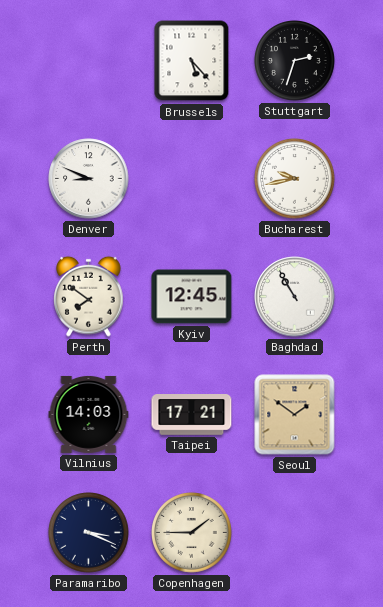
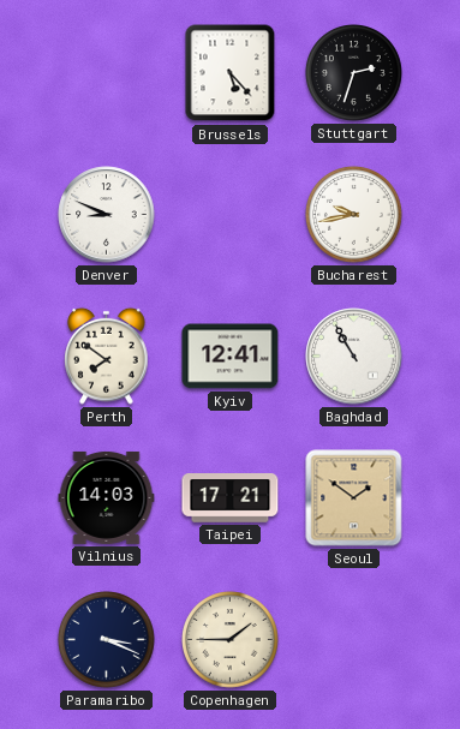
Kyiv: 12:45 -> 12:41 (231, 357)
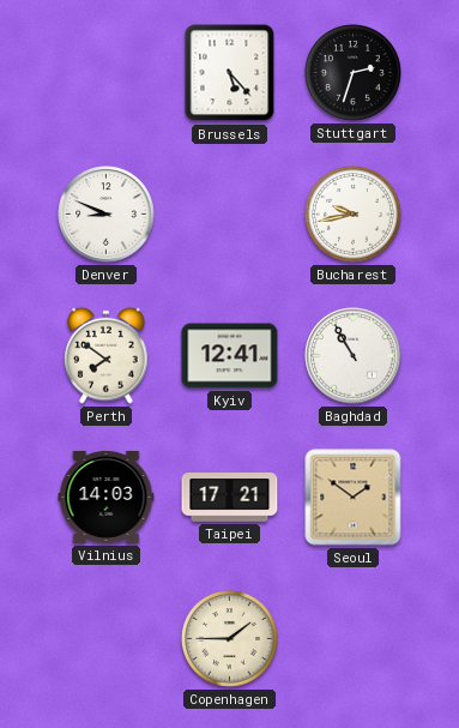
Paramaribo: 3:19 -> none (107, 640)
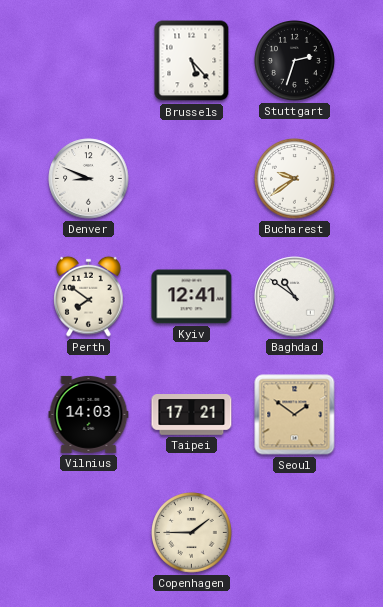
Bucharest: 9:43 -> 9:39 (295, 179)
Baghdad: 10:55 -> 10:51 (295, 297)
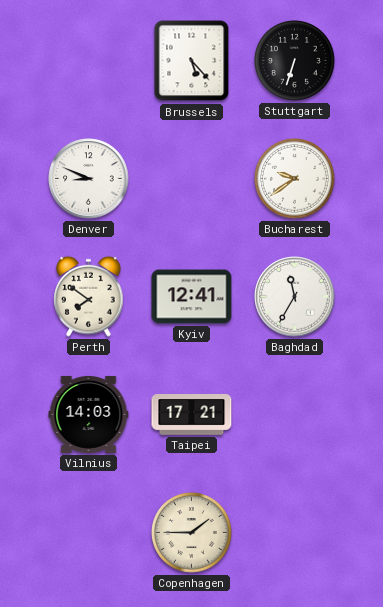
Stuttgart: 2:33 -> 6:33 (295, 61)
Baghdad: 10:51 -> 11:35 (295, 297)
Seoul: 1:51 -> none (295, 415)
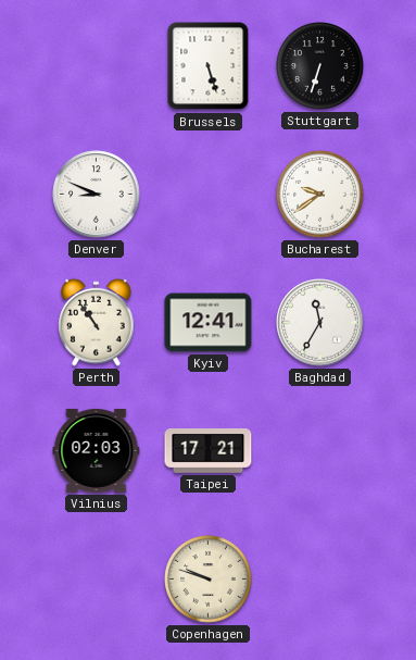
Brussels: 5:23 -> 5:27 (209, 66)
Perth: 7:51 -> 10:54 (97, 322)
Vilnius: 14:03 -> 02:03 (97, 450)
Copenhagen: 1:45 -> 9:48 (209, 580)
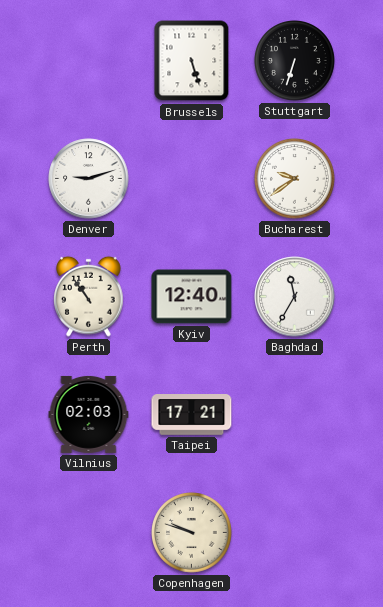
Denver: 8:49 -> 9:12 (89, 179)
Kyiv: 12:41 -> 12:40 (192, 297)
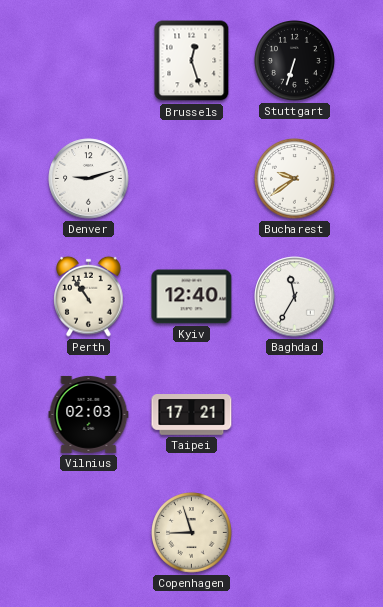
Brussels: 5:27 -> 12:27 (192, 61)
Copenhagen: 9:48 -> 8:57 (192, 533)
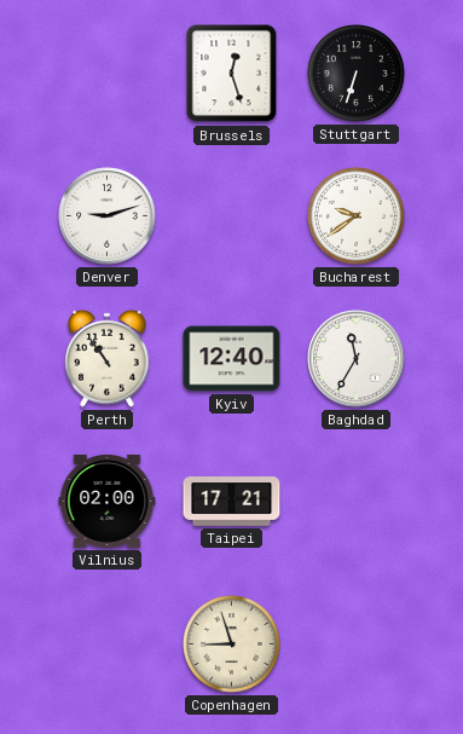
Vilnius: 02:03 -> 02:00 (108, 501)
